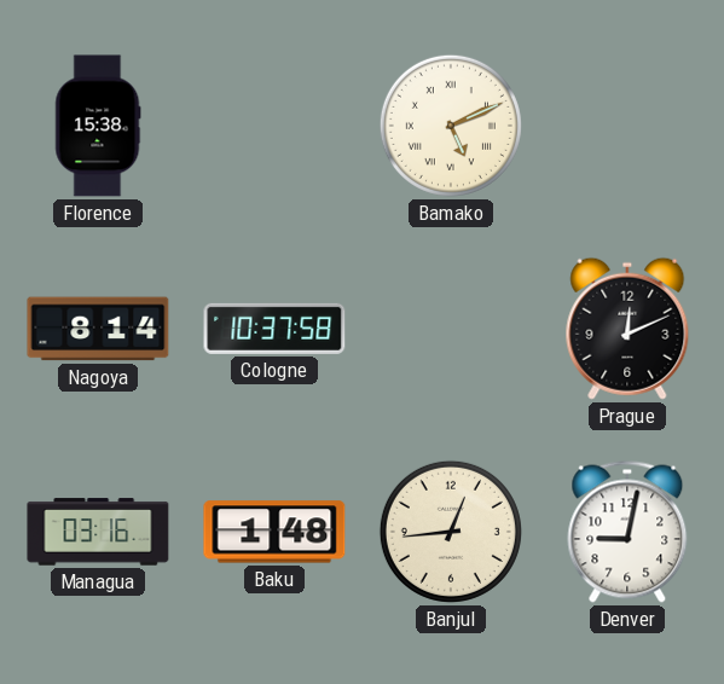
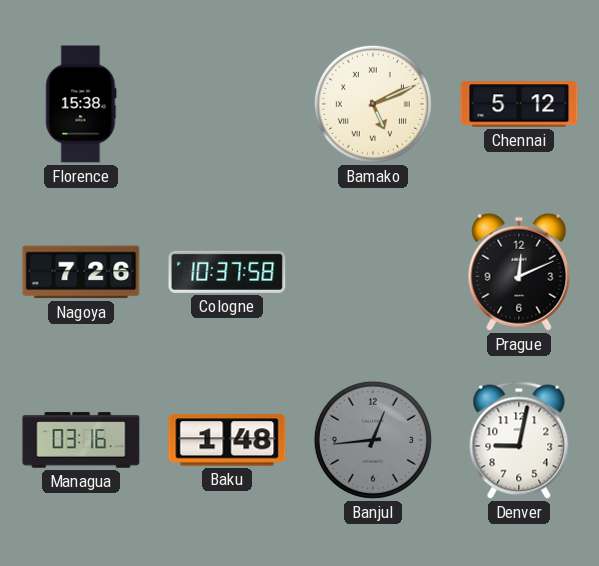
Chennai: none -> 5:12 (519, 104)
Nagoya: 8:14 -> 7:26 (81, 272)
Banjul dial: cream -> grey (373, 440)
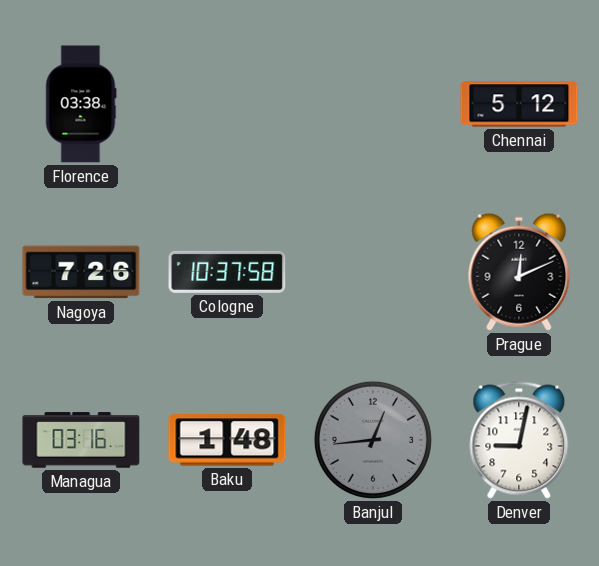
Florence: 15:38 -> 03:38 (81, 104)
Bamako: 5:11 -> none (373, 104)
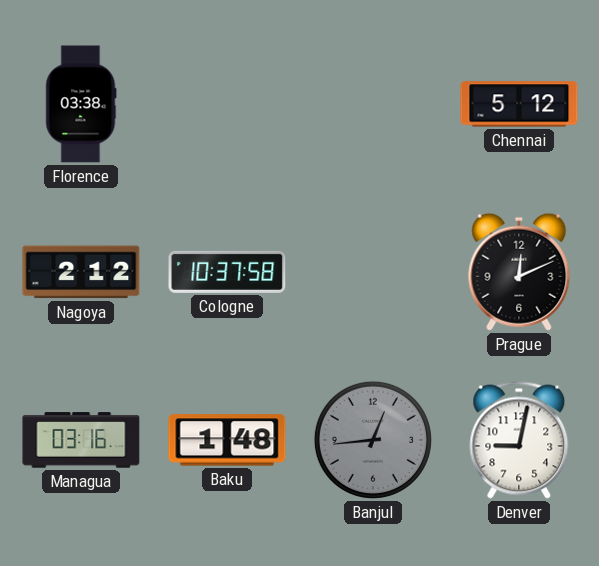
Nagoya: 7:26 -> 2:12 (81, 272)
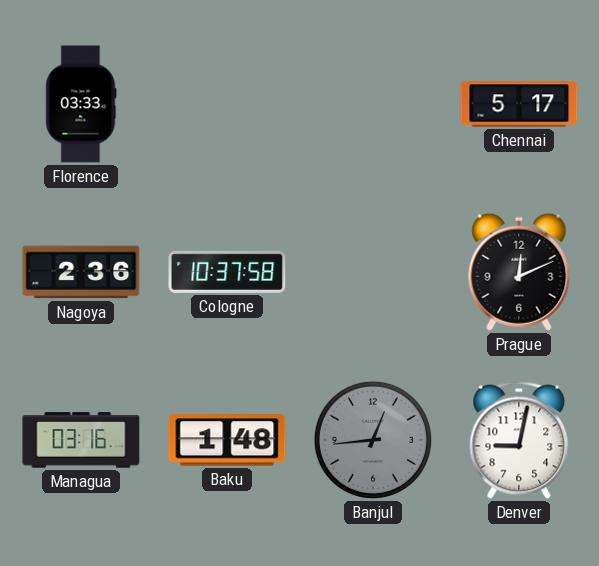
Florence: 03:38 -> 03:33 (81, 104)
Chennai: 5:12 -> 5:17 (519, 104)
Nagoya: 2:12 -> 2:36 (81, 272)
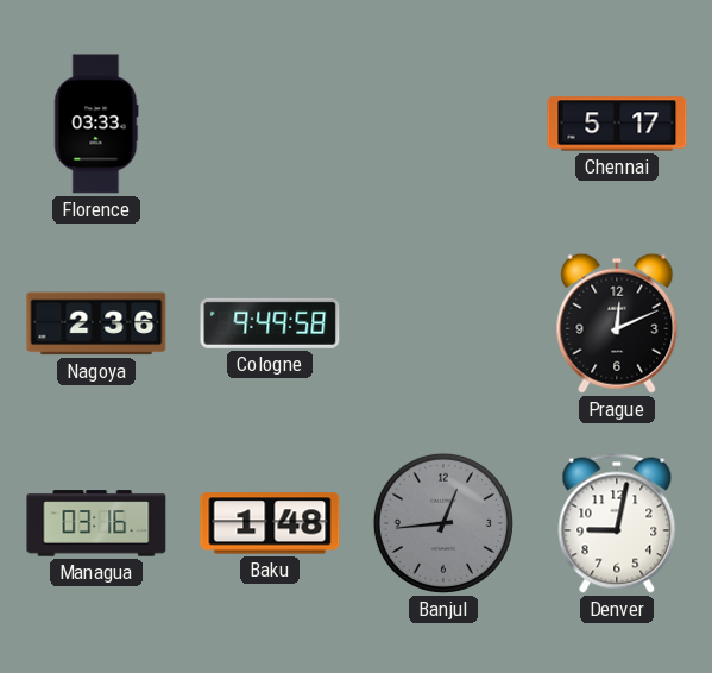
Cologne: 10:37 -> 9:49 (270, 323)
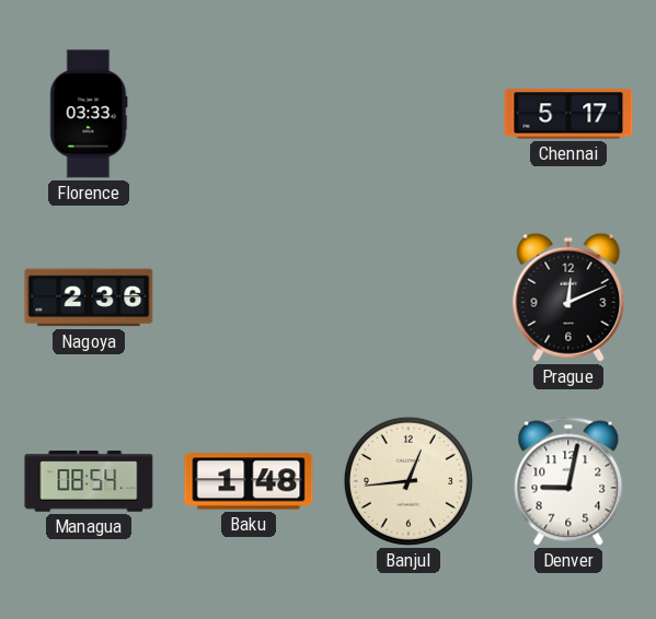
Cologne: 9:49 -> none (270, 323)
Managua: 03:16 -> 08:54 (89, 481)
Banjul dial: grey -> cream (408, 481)
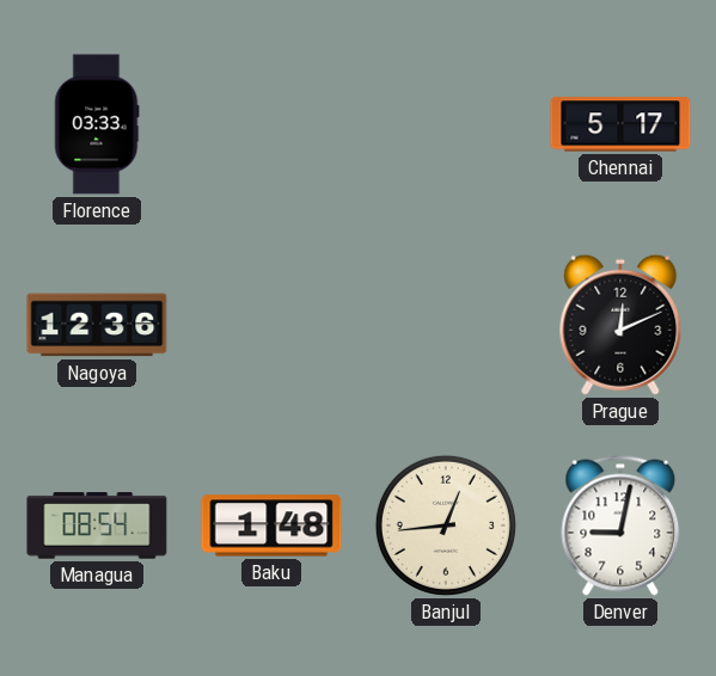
Nagoya: 2:36 -> 12:36 (97, 325)
